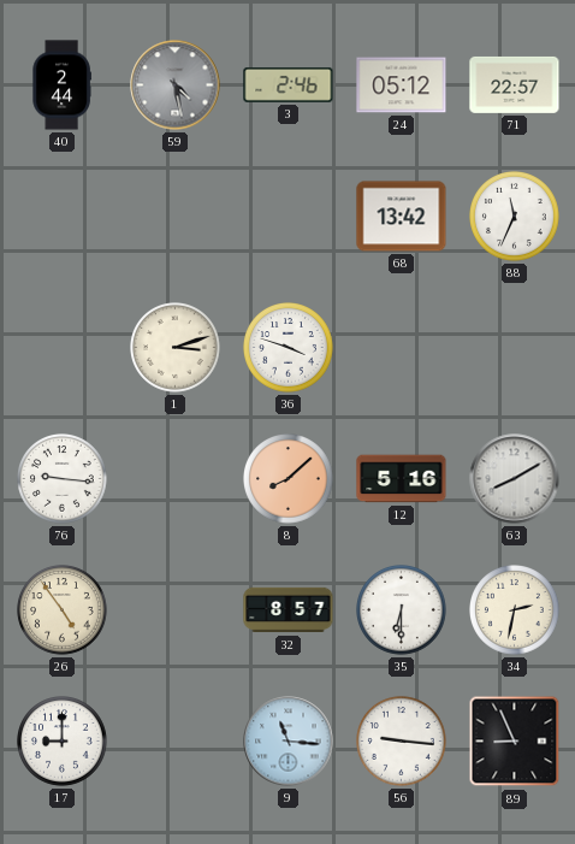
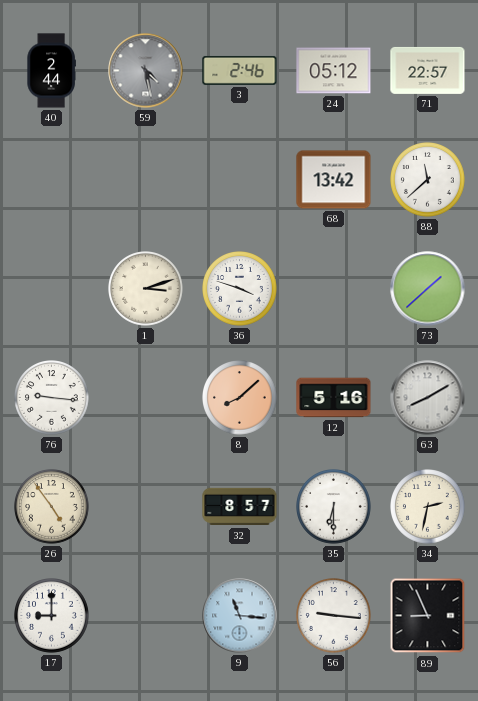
88: 11:34 -> 11:38 (428, 180)
73: none -> 1:38 (428, 289)
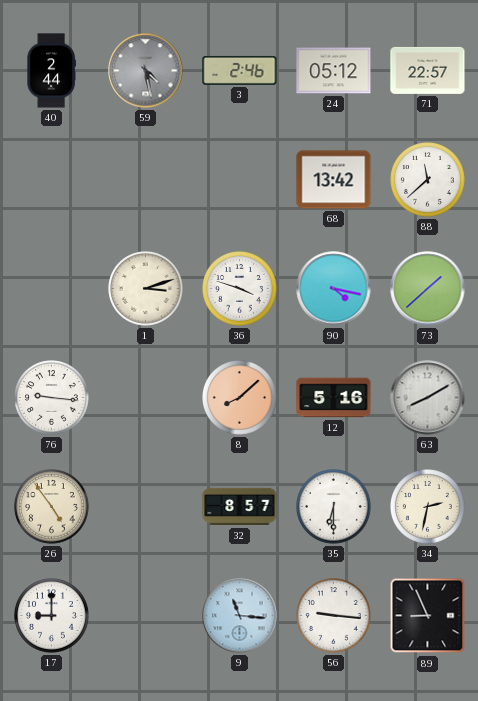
90: none -> 4:17 (334, 289)
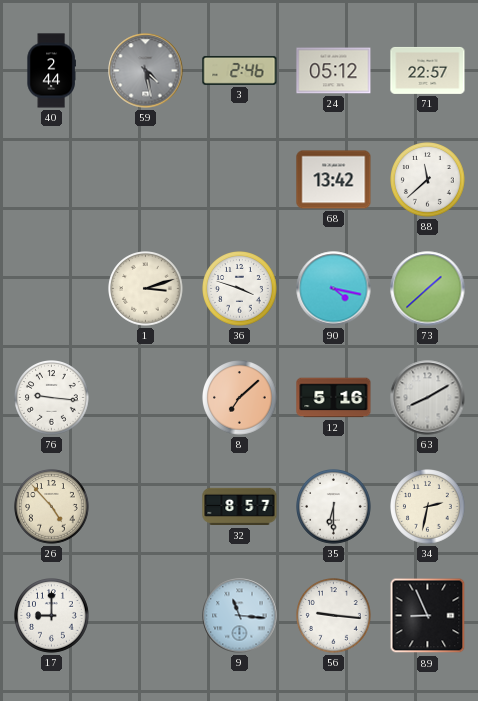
8: 8:08 -> 7:08 (240, 398)
26: 4:54 -> 4:53 (52, 507)
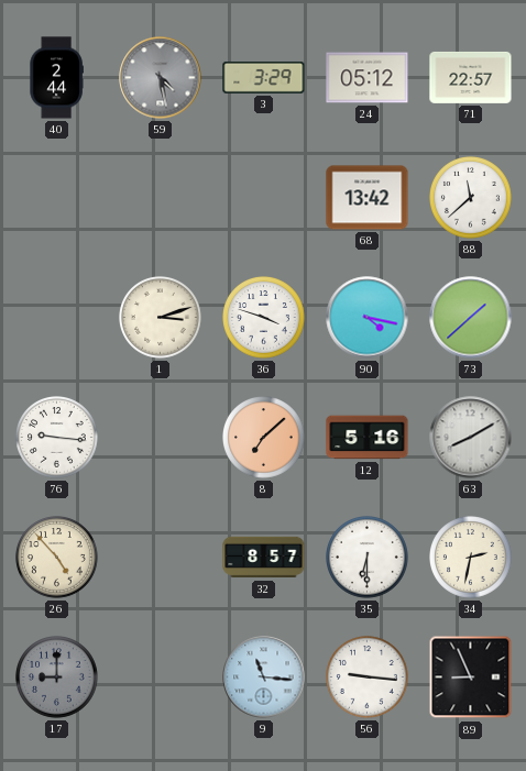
3: 2:46 -> 3:29 (264, 77)
17 dial: white -> grey (57, 678)
